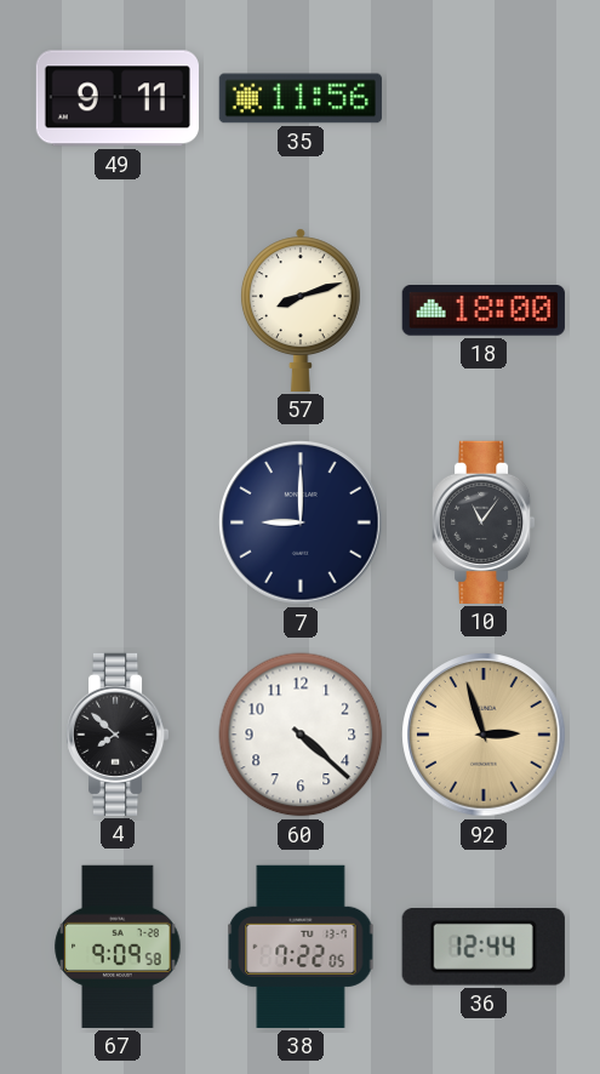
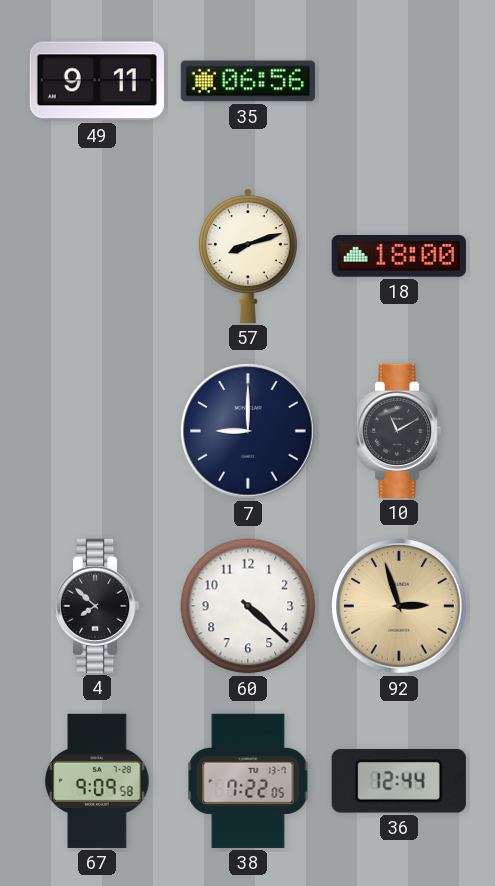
35: 11:56 -> 06:56 (248, 81)
10: 11:06 -> 11:10 (399, 431)
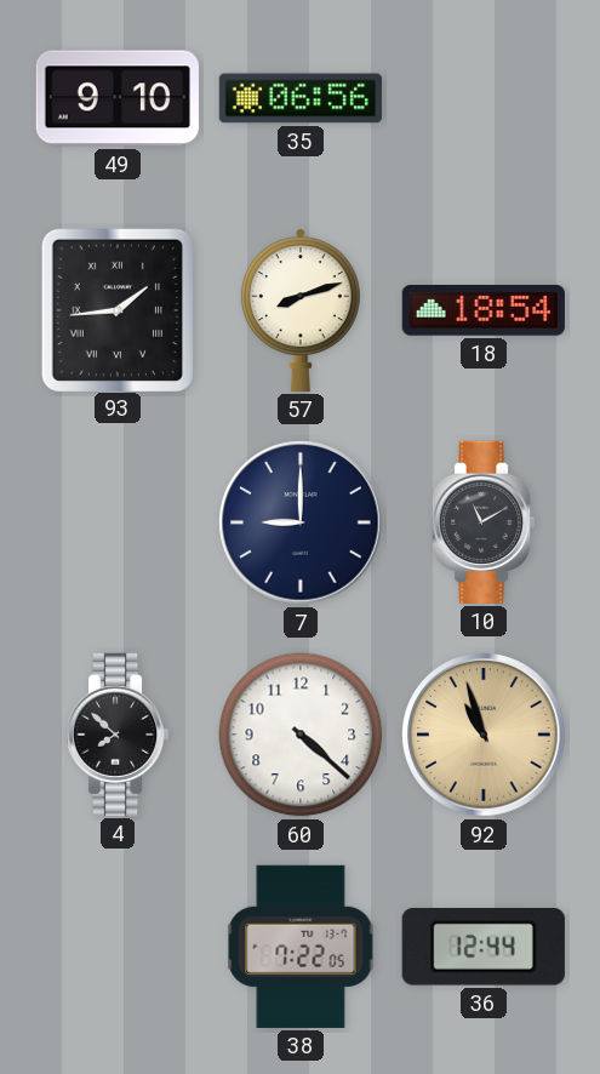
49: 9:11 -> 9:10 (118, 98)
93: none -> 1:44 (116, 309)
18: 18:00 -> 18:54 (484, 312)
92: 2:57 -> 10:57 (484, 735)
67: 9:09 -> none (97, 781)
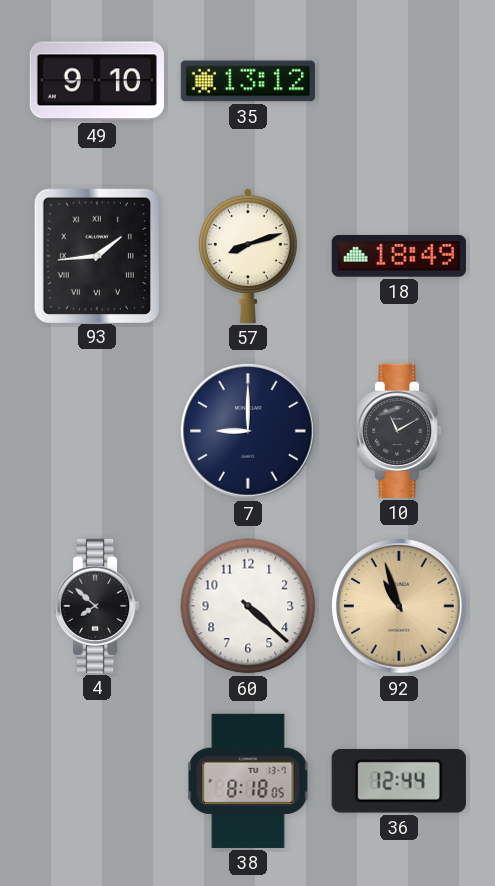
35: 06:56 -> 13:12 (248, 81)
18: 18:54 -> 18:49 (399, 257)
38: 7:22 -> 8:18 (248, 781)
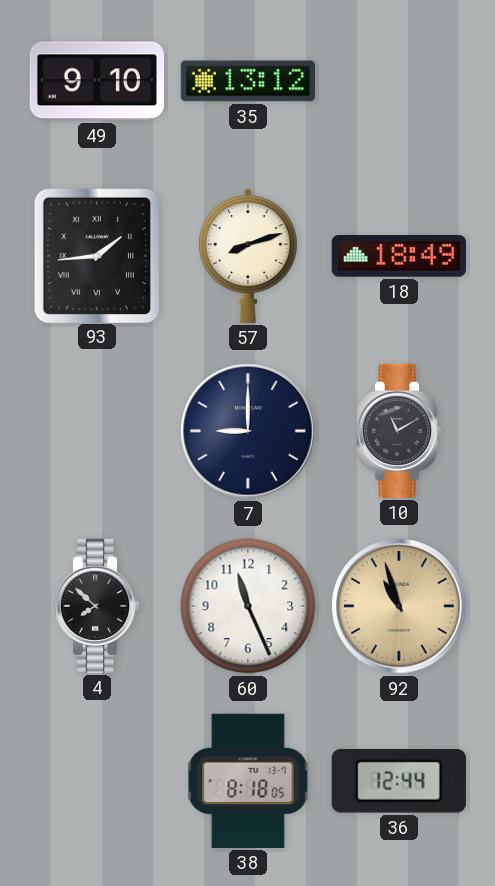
60: 4:22 -> 11:26 (248, 606)
